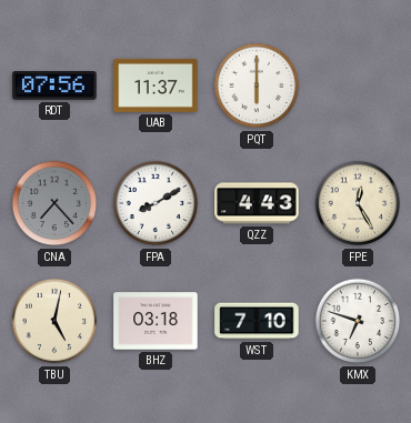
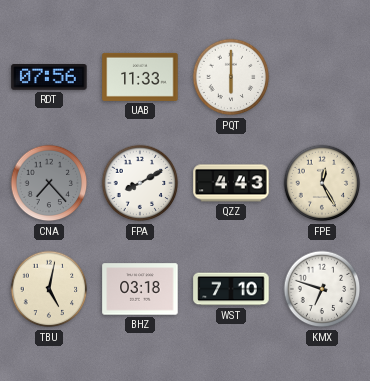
UAB: 11:37 -> 11:33 (140, 77)
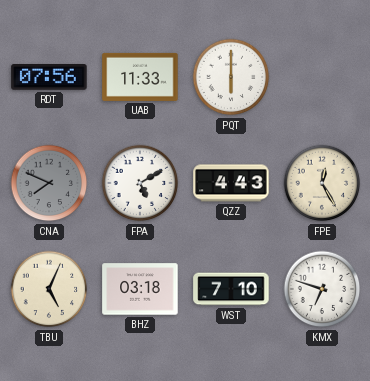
CNA: 7:23 -> 7:49 (49, 183)
FPA: 8:10 -> 5:10 (140, 183)
TBU: 5:02 -> 5:04 (49, 289)
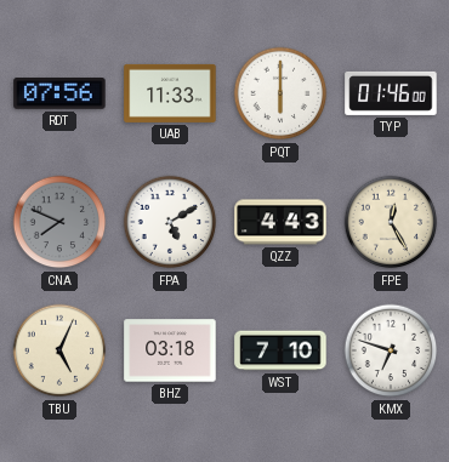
TYP: none -> 01:46 (391, 93)
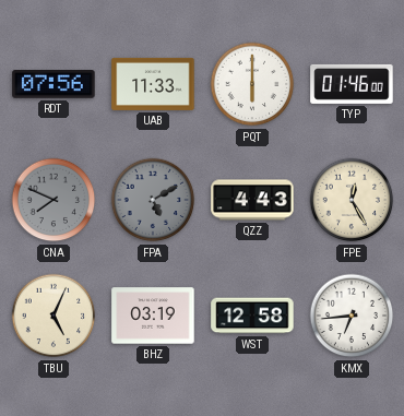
FPA dial: white -> grey (153, 200)
BHZ: 03:18 -> 03:19 (153, 316)
WST: 7:10 -> 12:58 (252, 316)
KMX: 6:48 -> 6:44 (352, 316)
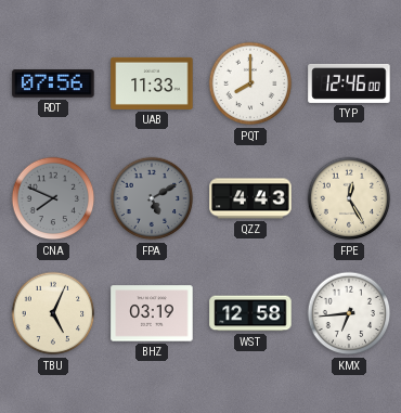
PQT: 6:00 -> 8:00 (250, 83)
TYP: 01:46 -> 12:46 (349, 83)
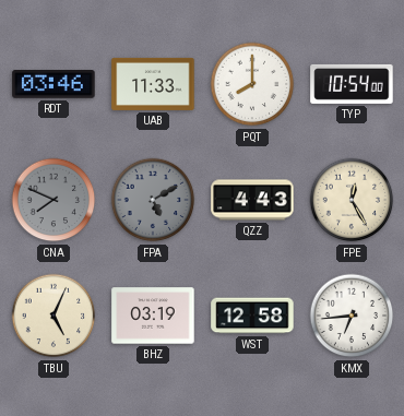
RDT: 07:56 -> 03:46 (54, 84)
TYP: 12:46 -> 10:54 (352, 84)
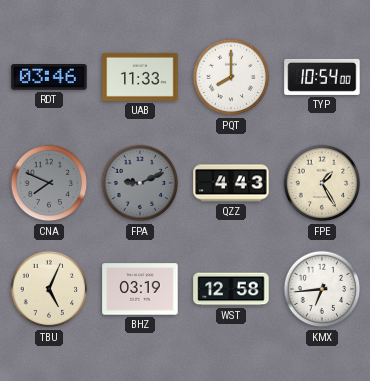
FPA: 5:10 -> 9:11 (140, 183)
FPE: 12:25 -> 1:25 (322, 183)
